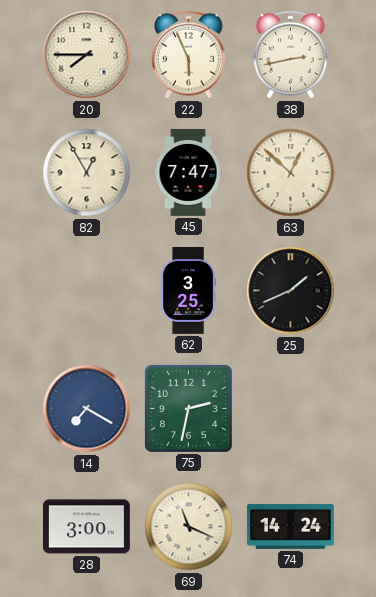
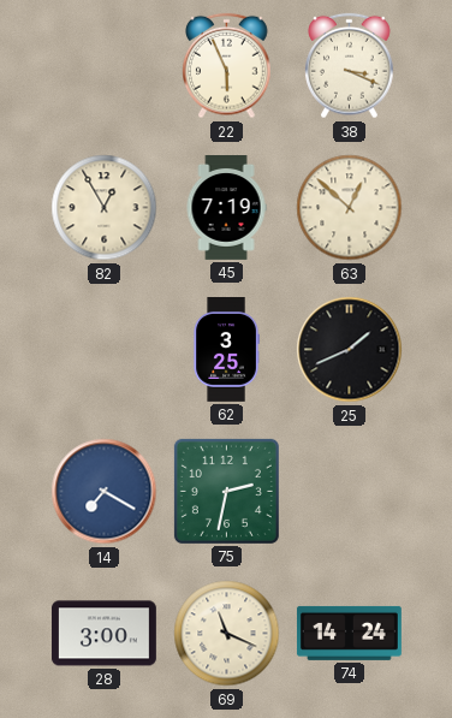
20: 7:45 -> none (87, 55)
38: 2:43 -> 3:19 (350, 66)
45: 7:47 -> 7:19 (226, 208)
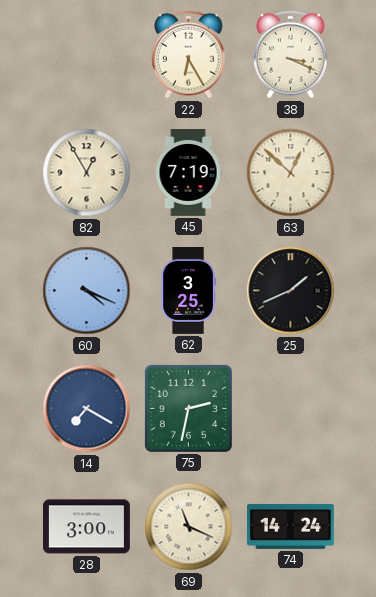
22: 5:56 -> 6:25 (189, 55)
60: none -> 4:19 (87, 291)
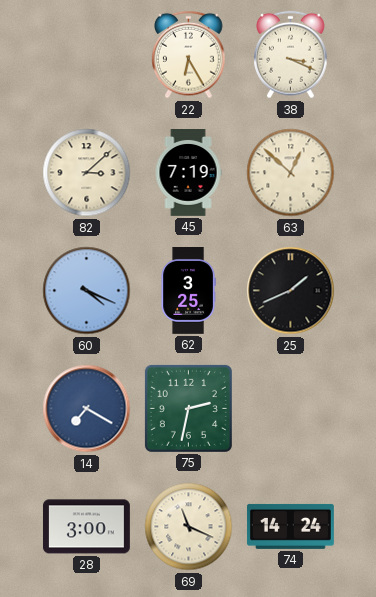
82: 12:55 -> 3:08 (87, 173)
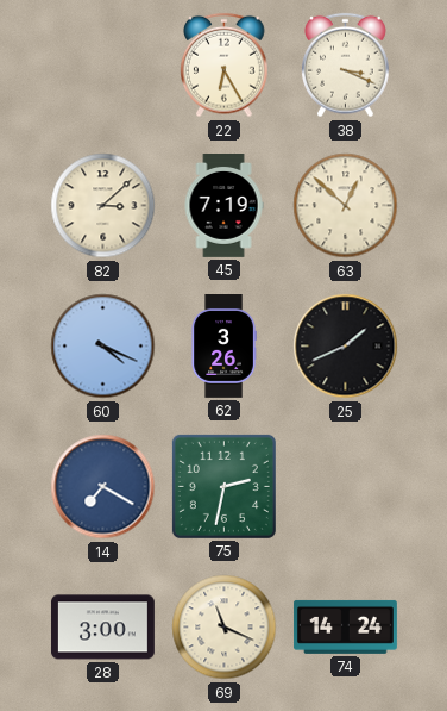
62: 3:25 -> 3:26 (223, 347)
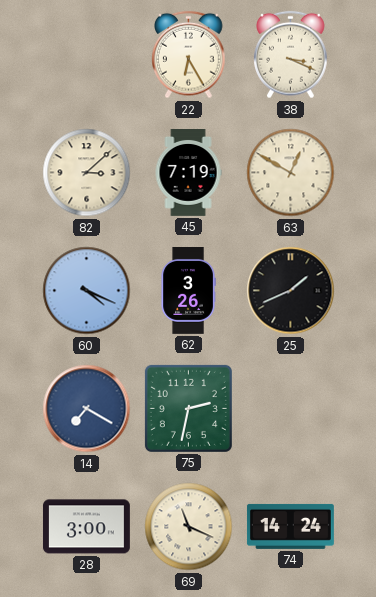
63: 12:52 -> 12:50 (291, 173)
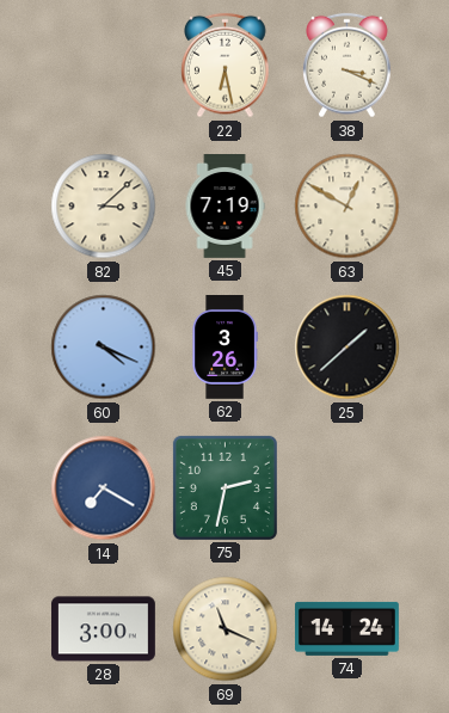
22: 6:25 -> 6:28 (226, 66)
25: 1:41 -> 1:38 (347, 348)
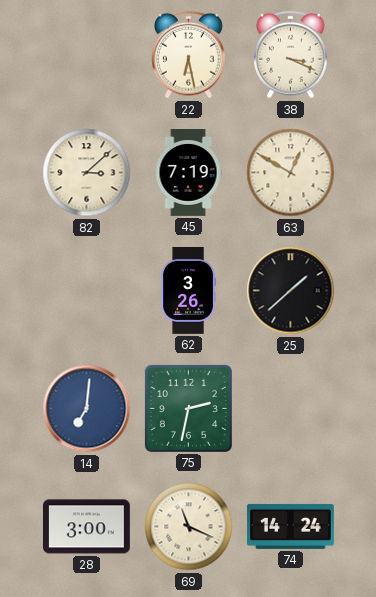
60: 4:19 -> none (104, 348)
14: 7:20 -> 7:01 (87, 409)
